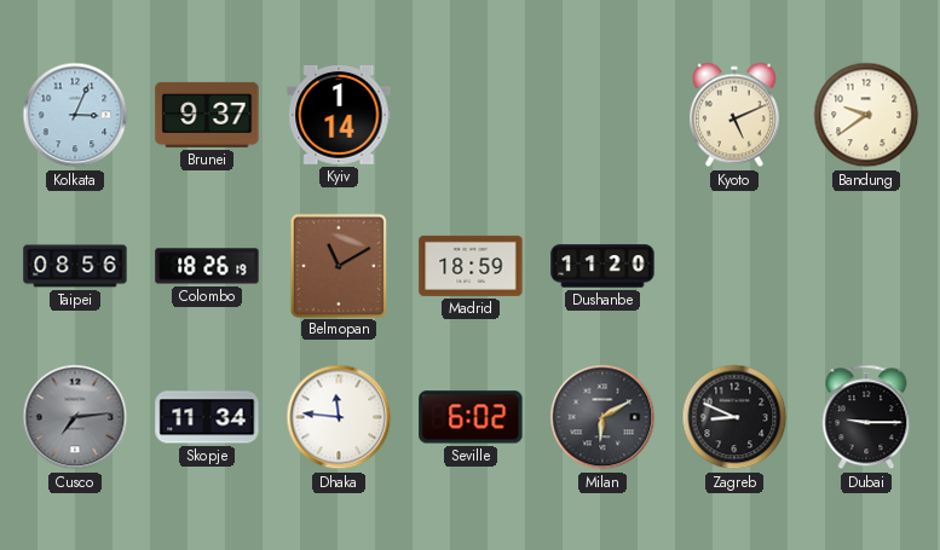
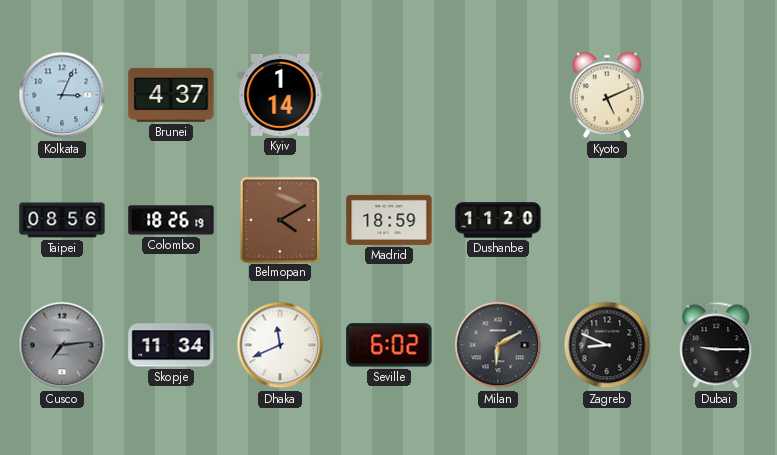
Brunei: 9:37 -> 4:37 (171, 95)
Bandung: 9:39 -> none (866, 115)
Belmopan: 11:10 -> 4:10 (279, 219)
Dhaka: 11:46 -> 11:41 (280, 345)
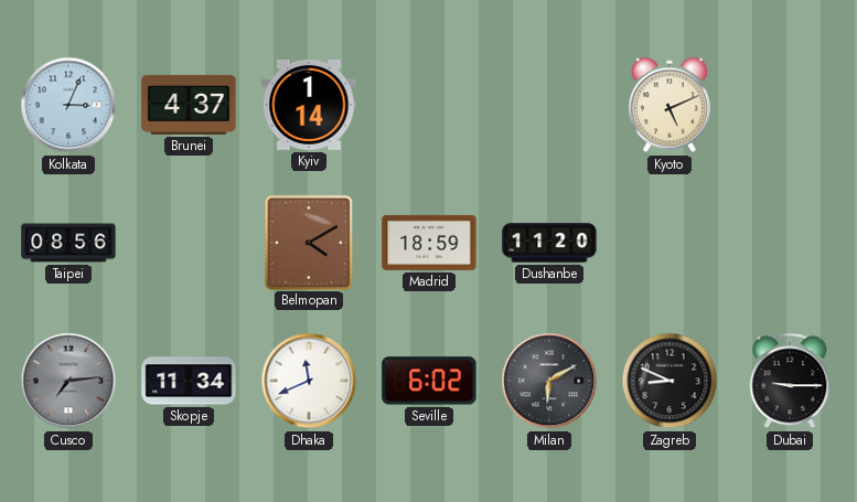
Colombo: 18:26 -> none (171, 220)
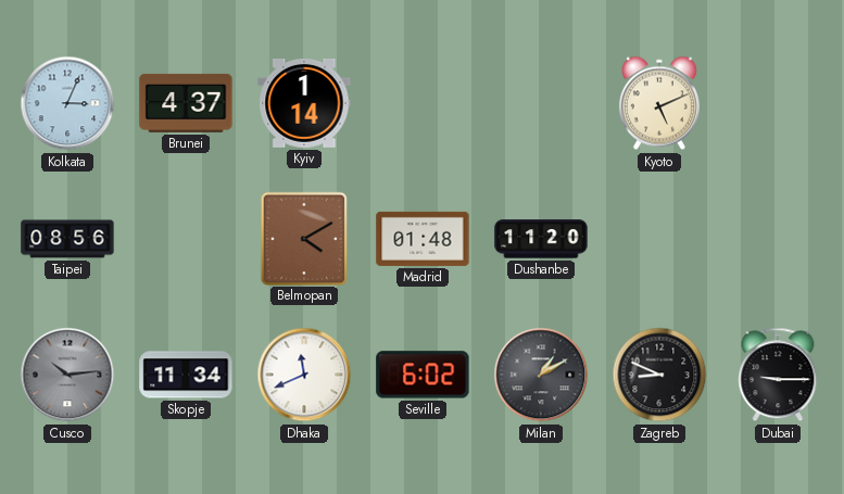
Madrid: 18:59 -> 01:48 (423, 239)
Cusco: 7:14 -> 10:14 (67, 375)
Milan: 6:10 -> 1:10 (541, 375)
